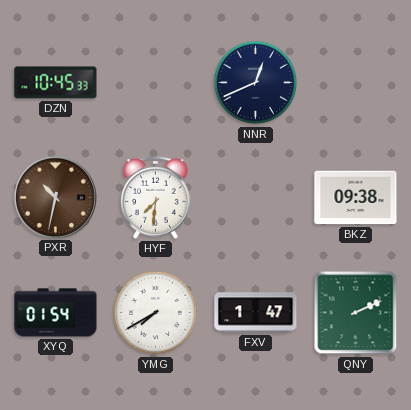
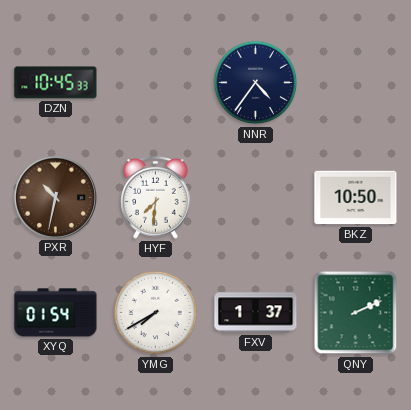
NNR: 12:41 -> 4:36 (256, 83)
BKZ: 09:38 -> 10:50 (356, 198)
FXV: 1:47 -> 1:37 (256, 313)
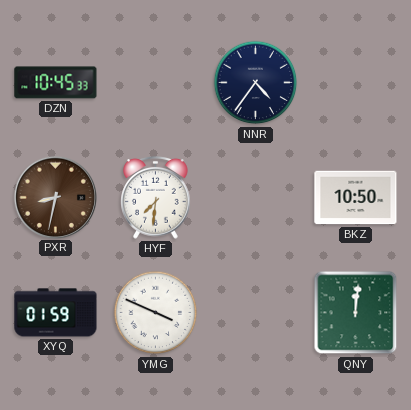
PXR: 10:32 -> 8:32 (55, 197)
XYQ: 01:54 -> 01:59 (56, 313)
YMG: 7:40 -> 3:49 (156, 313)
FXV: 1:37 -> none (256, 313)
QNY: 2:11 -> 12:01 (356, 313)
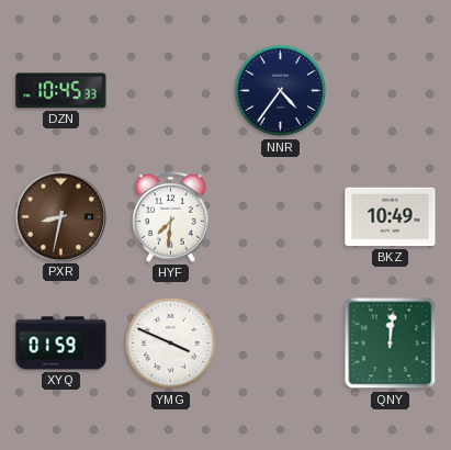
BKZ: 10:50 -> 10:49 (391, 217)
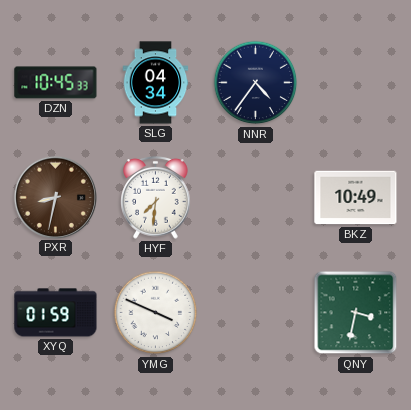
SLG: none -> 04:34 (156, 83)
QNY: 12:01 -> 3:32 (356, 313)
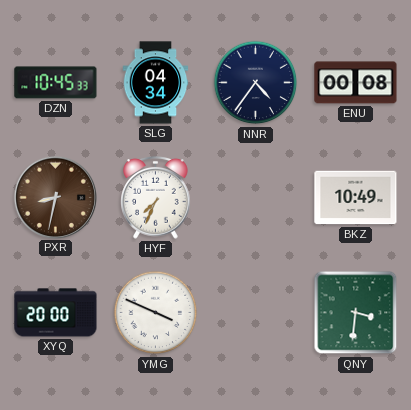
ENU: none -> 00:08 (356, 83)
HYF: 7:31 -> 7:34 (156, 197)
XYQ: 01:59 -> 20:00 (56, 313)
QNY: 3:32 -> 3:31 (356, 313)
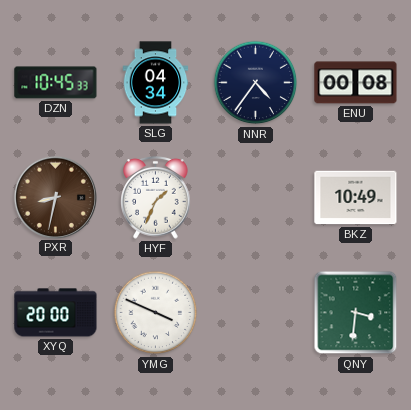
HYF: 7:34 -> 1:34 (156, 197)
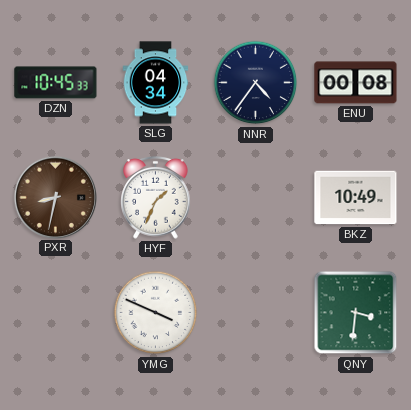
XYQ: 20:00 -> none (56, 313)
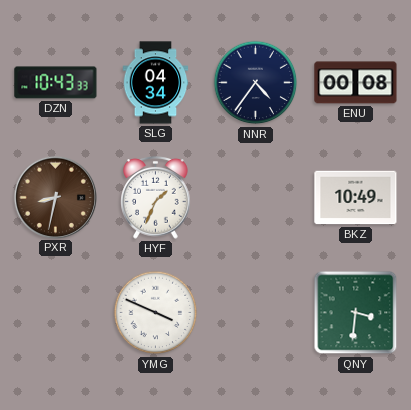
DZN: 10:45 -> 10:43 (56, 83)
